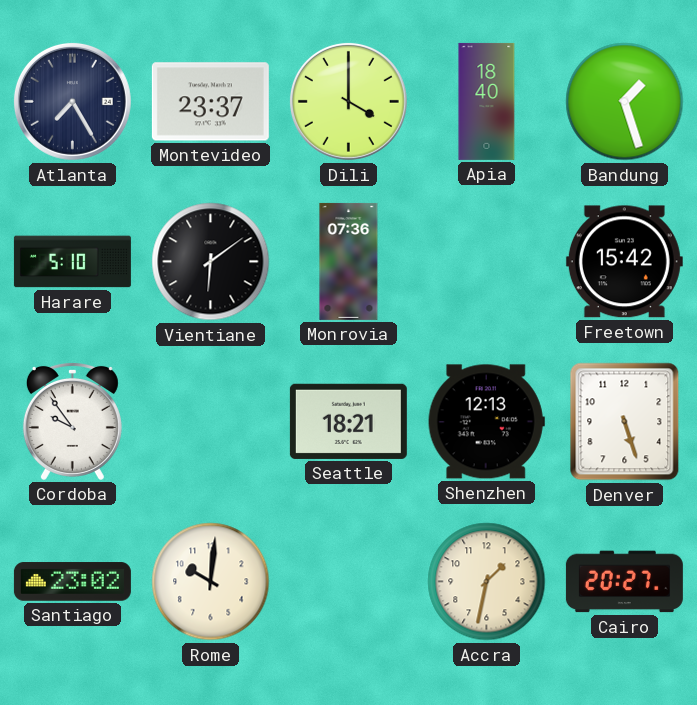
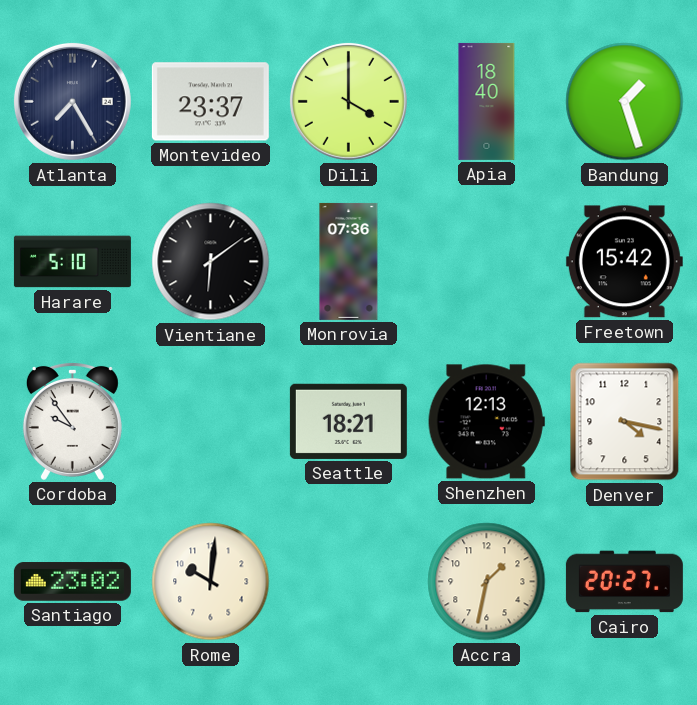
Denver: 5:27 -> 4:17 (625, 422)
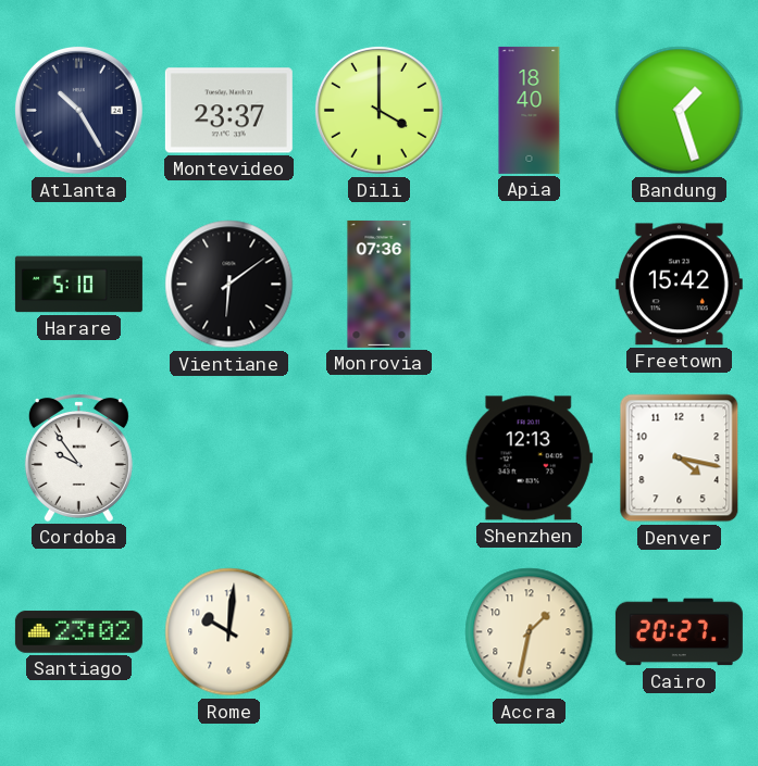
Atlanta: 7:25 -> 10:25 (78, 110)
Seattle: 18:21 -> none (348, 421)
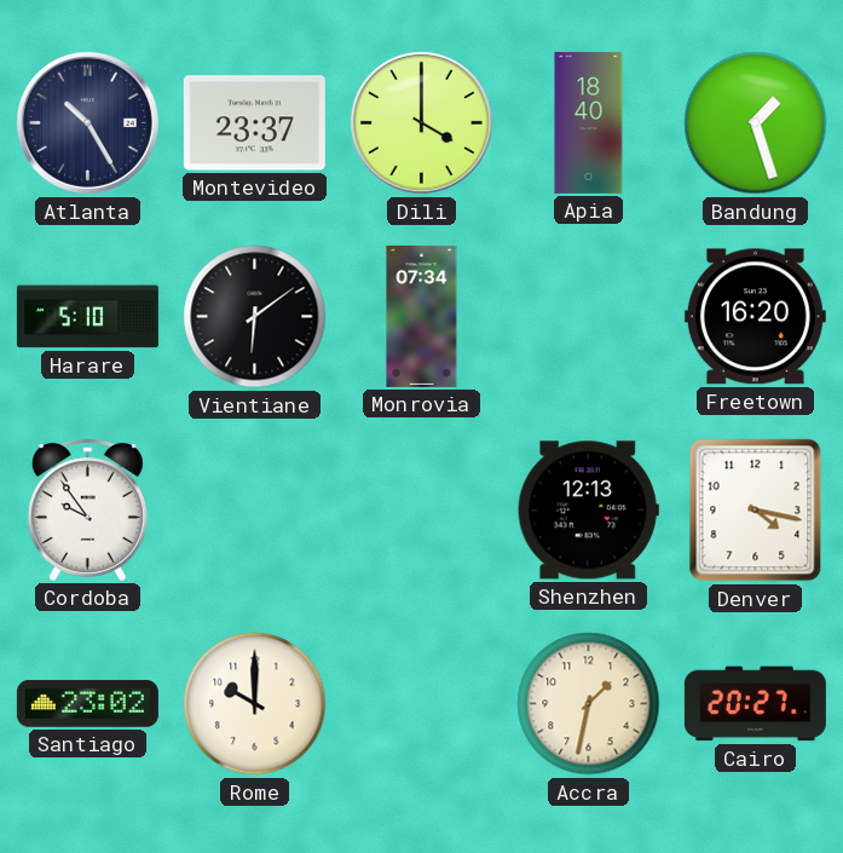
Monrovia: 07:36 -> 07:34 (422, 316)
Freetown: 15:42 -> 16:20 (755, 317)
Rome: 10:01 -> 10:00 (255, 704)
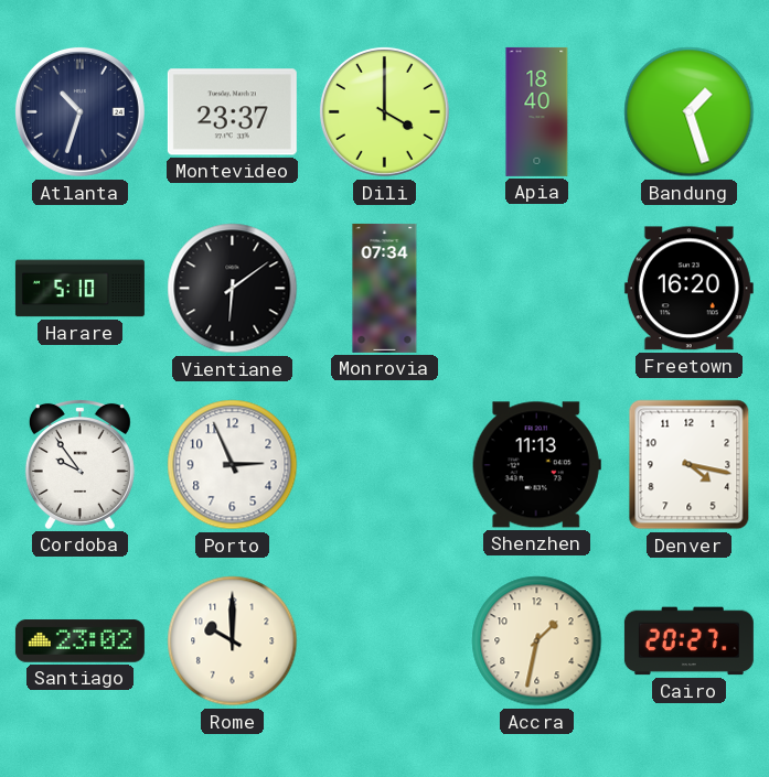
Atlanta: 10:25 -> 10:33 (79, 111)
Porto: none -> 2:56 (233, 465)
Shenzhen: 12:13 -> 11:13 (536, 465)
